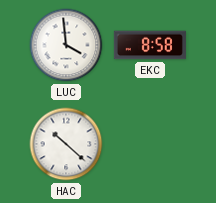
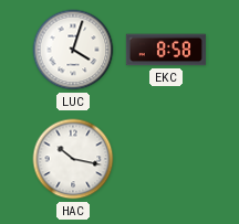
LUC: 3:59 -> 4:03 (73, 50)
HAC: 10:22 -> 10:17 (73, 159)
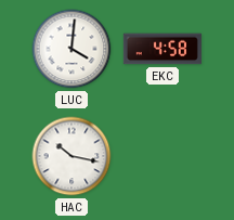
LUC: 4:03 -> 4:01 (71, 49)
EKC: 8:58 -> 4:58 (162, 49)
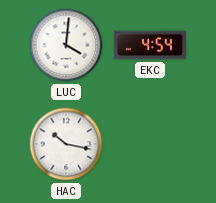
EKC: 4:58 -> 4:54 (150, 45)
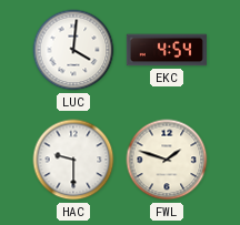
HAC: 10:17 -> 9:30 (73, 160)
FWL: none -> 1:48 (167, 160)
